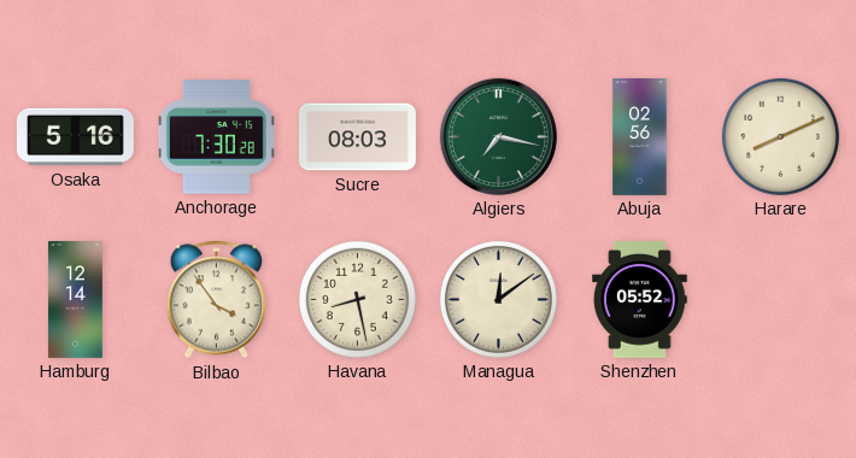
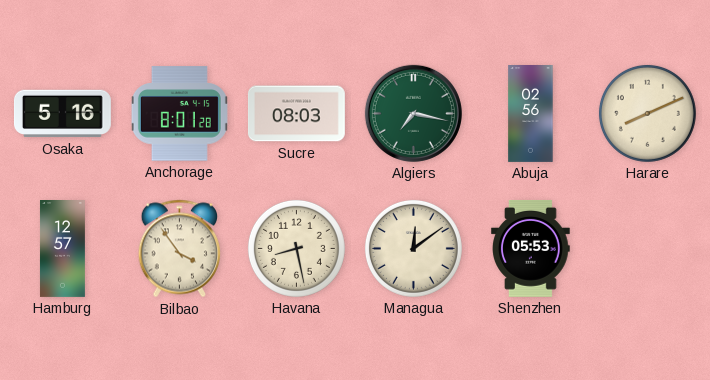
Anchorage: 7:30 -> 8:01 (179, 114)
Hamburg: 12:14 -> 12:57 (62, 249)
Shenzhen: 05:52 -> 05:53 (531, 248)
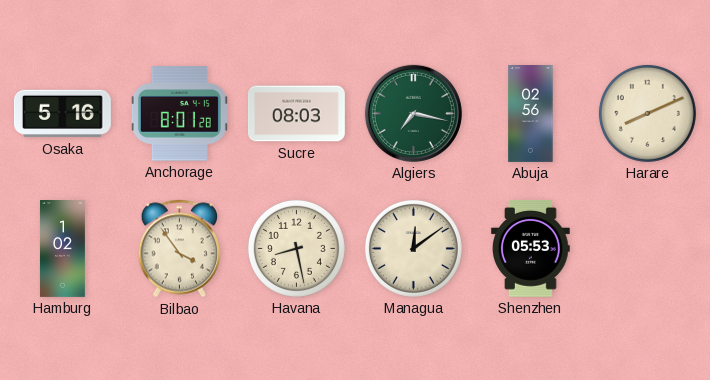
Hamburg: 12:57 -> 1:02 (62, 249)
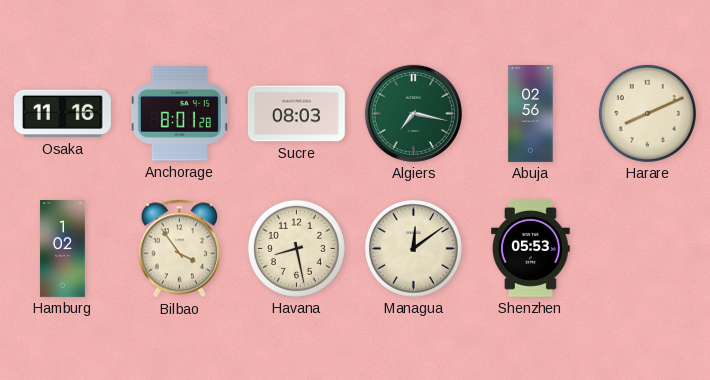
Osaka: 5:16 -> 11:16 (62, 114)
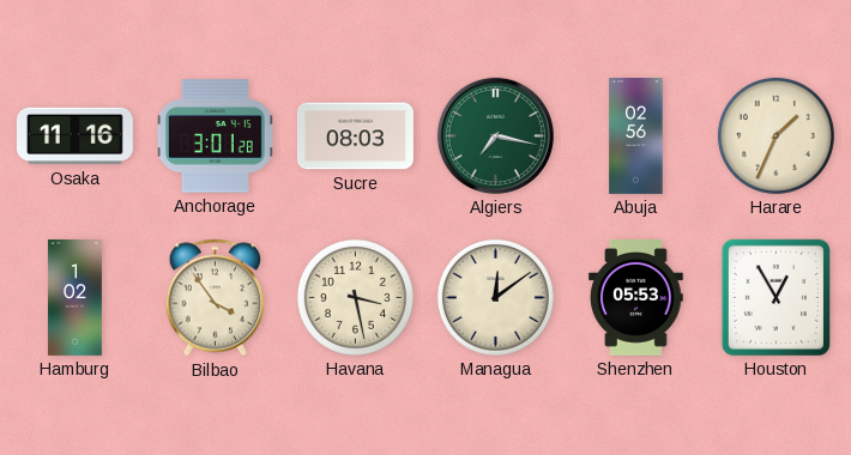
Anchorage: 8:01 -> 3:01 (215, 136)
Harare: 8:11 -> 1:34 (775, 135)
Havana: 8:28 -> 3:28 (355, 297)
Houston: none -> 12:55 (775, 297)
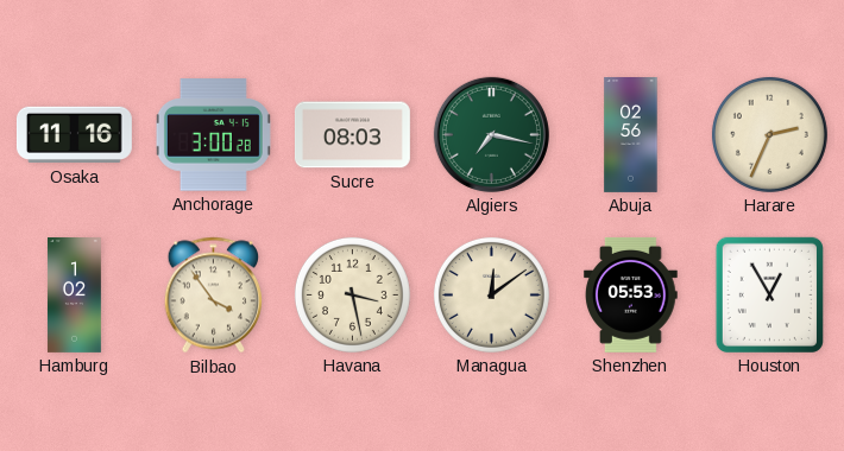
Anchorage: 3:01 -> 3:00 (213, 135)
Harare: 1:34 -> 2:34 (769, 134)
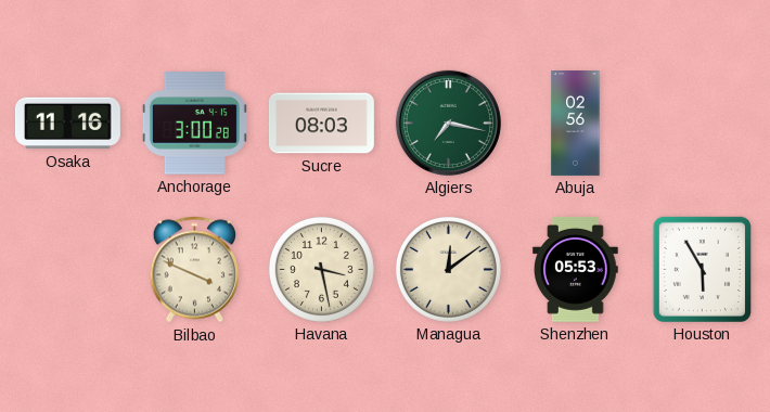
Harare: 2:34 -> none (769, 134)
Hamburg: 1:02 -> none (74, 296)
Bilbao: 3:54 -> 3:49 (194, 270)
Houston: 12:55 -> 5:55 (702, 269)
